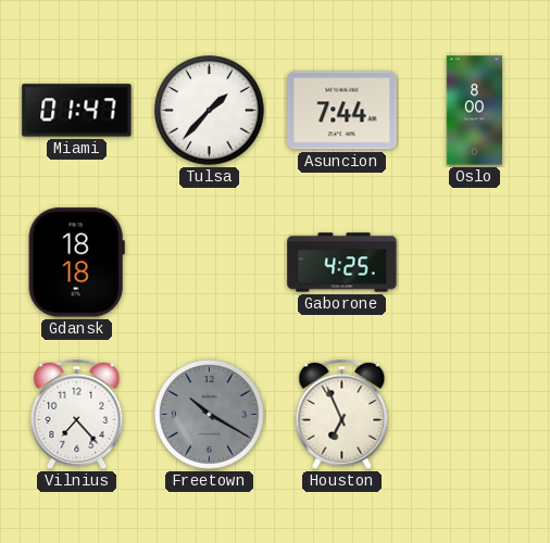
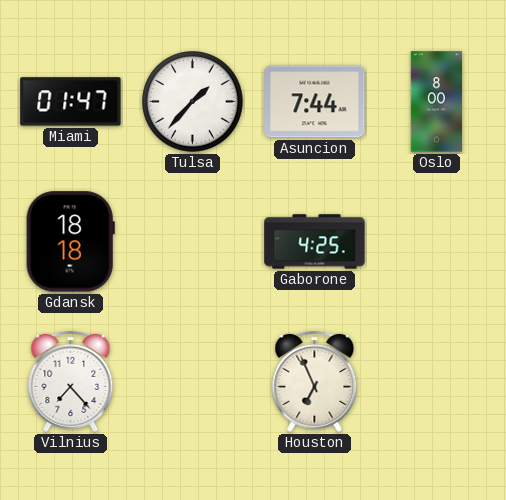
Freetown: 10:20 -> none (210, 415)
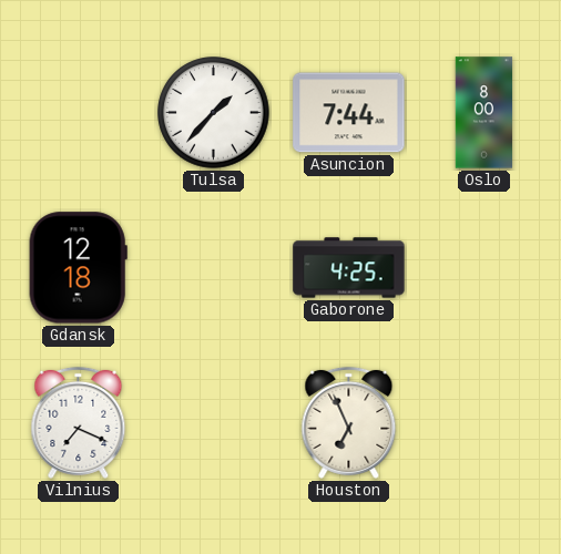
Miami: 01:47 -> none (71, 102)
Gdansk: 18:18 -> 12:18 (78, 268)
Vilnius: 7:23 -> 7:19 (79, 422)
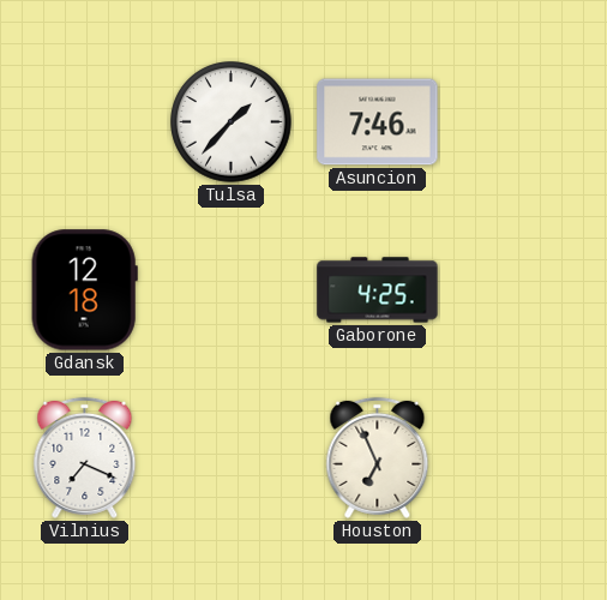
Asuncion: 7:44 -> 7:46 (378, 122)
Oslo: 8:00 -> none (484, 113)
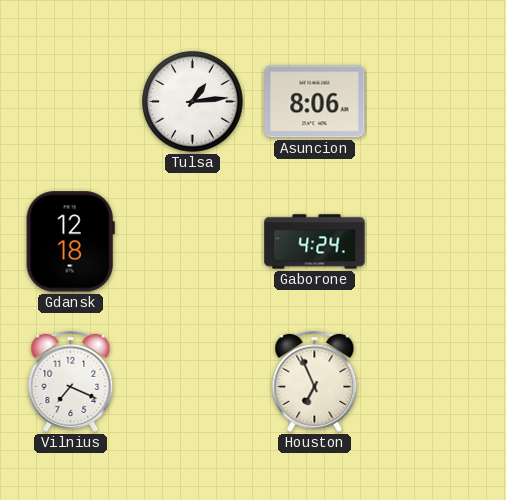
Tulsa: 1:37 -> 1:14 (193, 102)
Asuncion: 7:46 -> 8:06 (315, 102)
Gaborone: 4:25 -> 4:24 (315, 242)
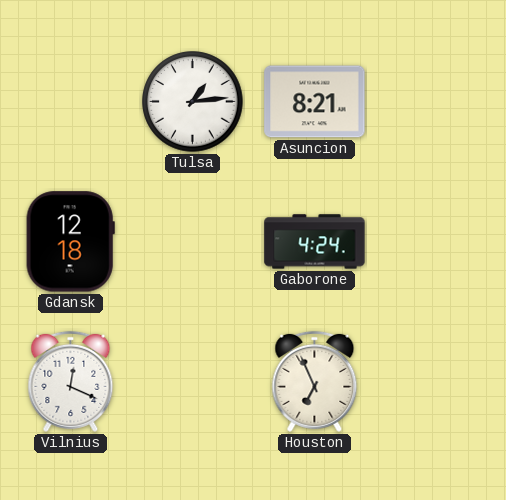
Asuncion: 8:06 -> 8:21 (315, 102)
Vilnius: 7:19 -> 12:19 (71, 381)
